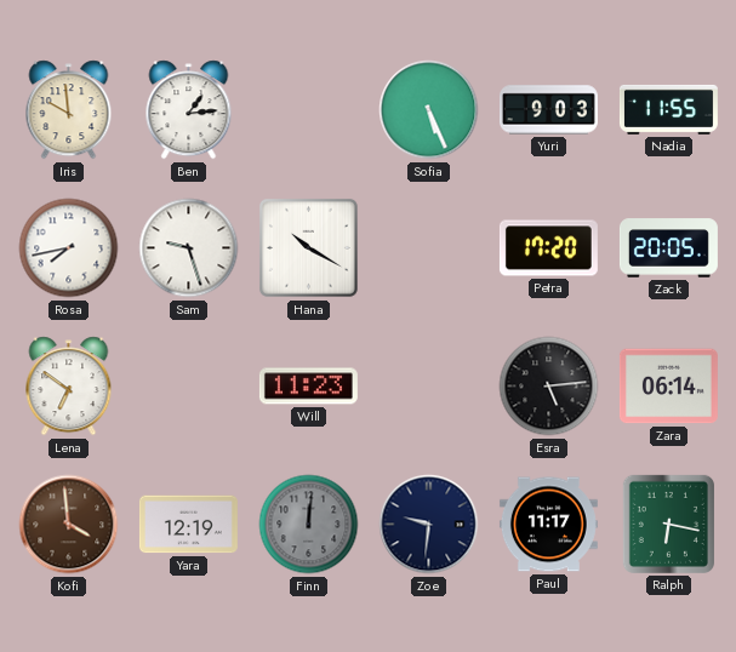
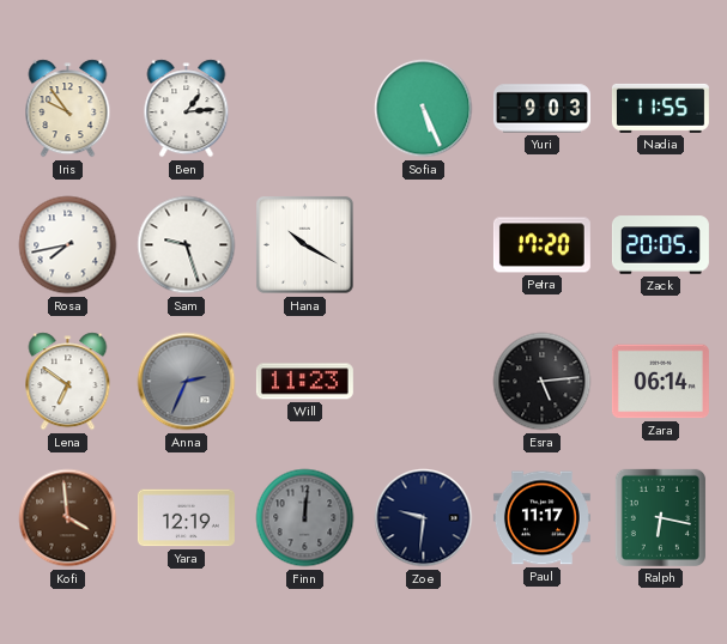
Iris: 9:59 -> 9:54 (68, 109)
Anna: none -> 2:34 (187, 382)
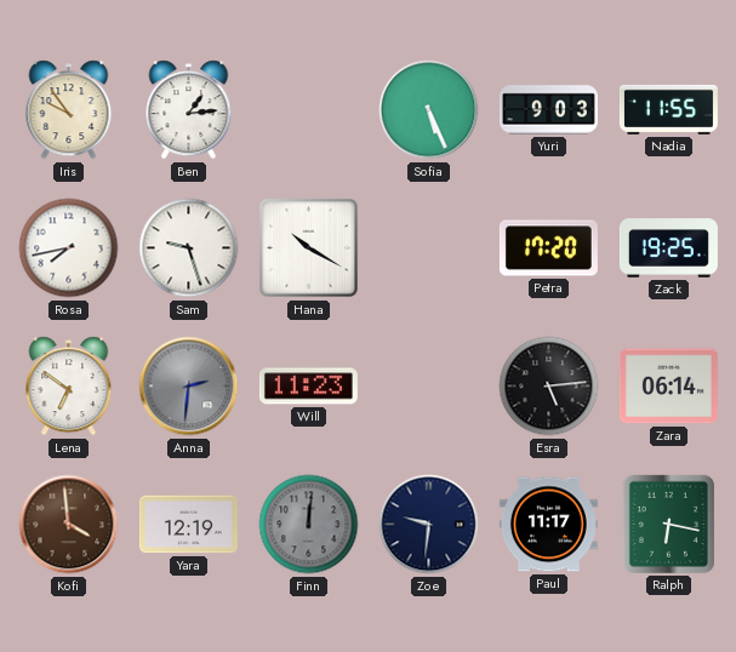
Zack: 20:05 -> 19:25 (668, 248)
Anna: 2:34 -> 2:31 (189, 387)
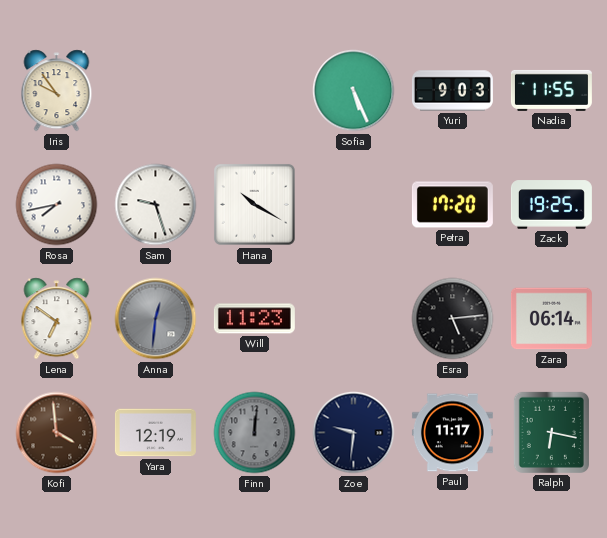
Ben: 1:14 -> none (189, 110)
Anna: 2:31 -> 12:31 (156, 319)
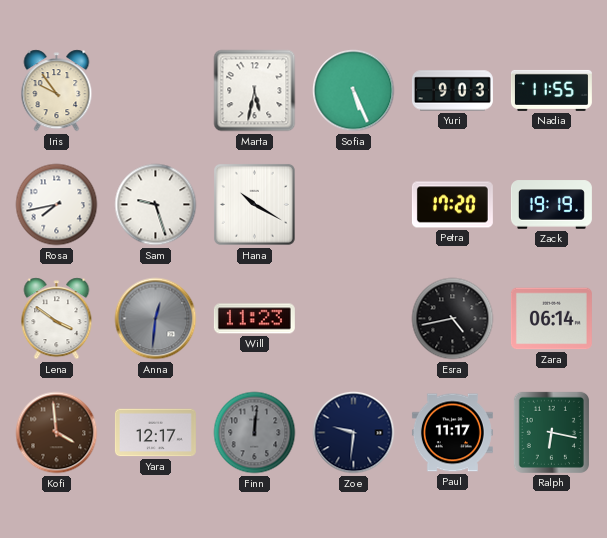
Marta: none -> 5:32 (255, 91)
Zack: 19:25 -> 19:19 (551, 205)
Lena: 6:51 -> 3:51 (57, 319)
Esra: 5:14 -> 4:43 (453, 319)
Yara: 12:19 -> 12:17 (155, 433)
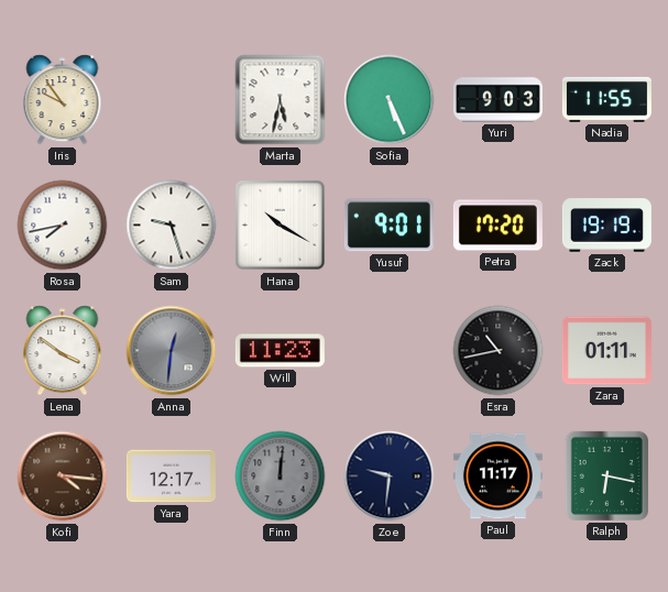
Yusuf: none -> 9:01 (388, 226)
Esra: 4:43 -> 10:43 (499, 351)
Zara: 06:14 -> 01:11 (606, 351)
Kofi: 3:59 -> 4:16 (63, 476)
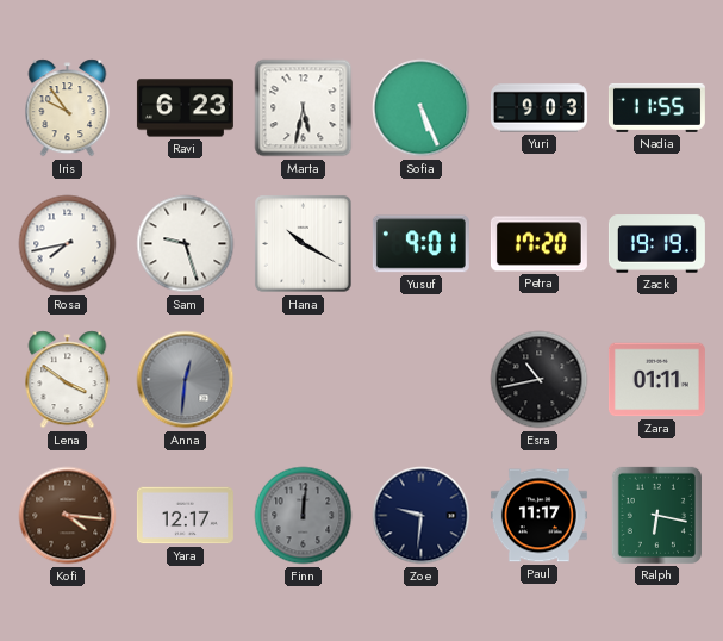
Ravi: none -> 6:23 (185, 108)
Will: 11:23 -> none (280, 351)
